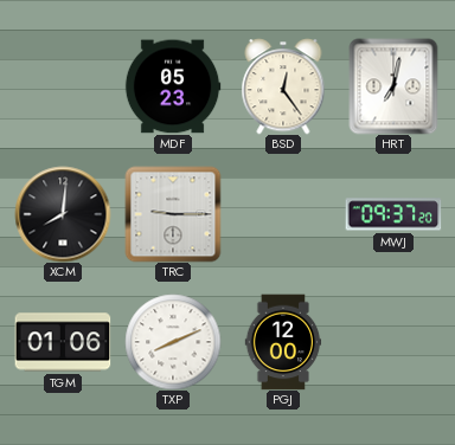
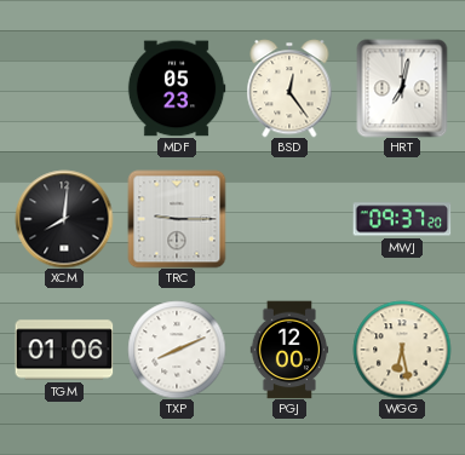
WGG: none -> 6:28 (402, 350)
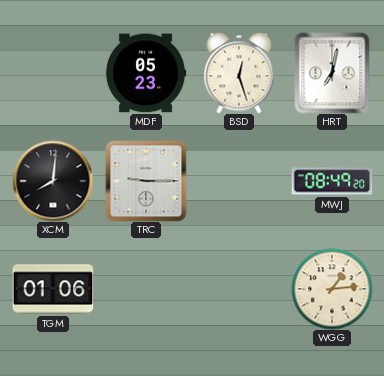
BSD: 12:24 -> 12:27 (239, 73)
MWJ: 09:37 -> 08:49 (332, 181)
TXP: 8:11 -> none (177, 350)
PGJ: 12:00 -> none (289, 350)
WGG: 6:28 -> 1:14 (332, 289)
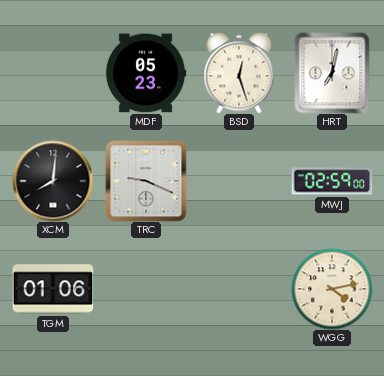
TRC: 9:15 -> 9:19 (146, 181)
MWJ: 08:49 -> 02:59 (332, 181)
WGG: 1:14 -> 4:13 (332, 289)
